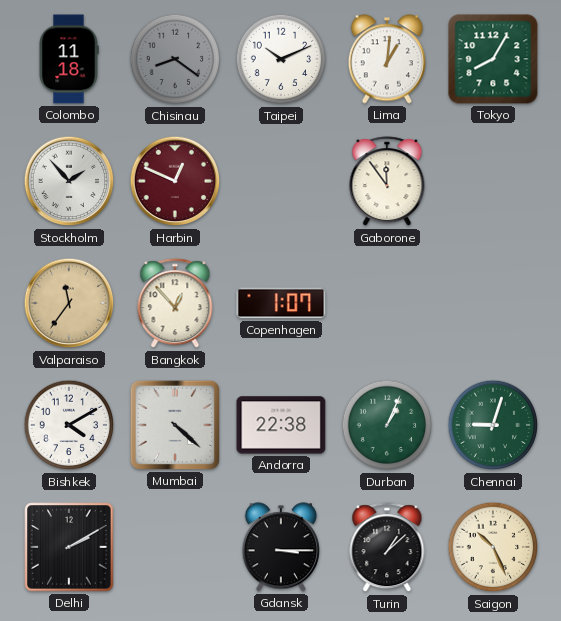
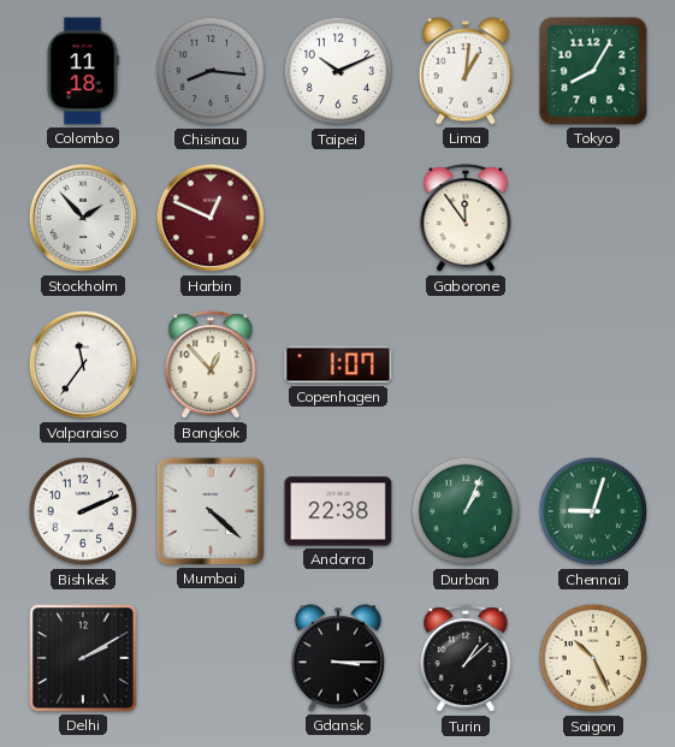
Chisinau: 8:21 -> 8:16 (211, 71)
Valparaiso dial: champagne -> white (83, 364)
Bishkek: 4:10 -> 2:11 (83, 511)
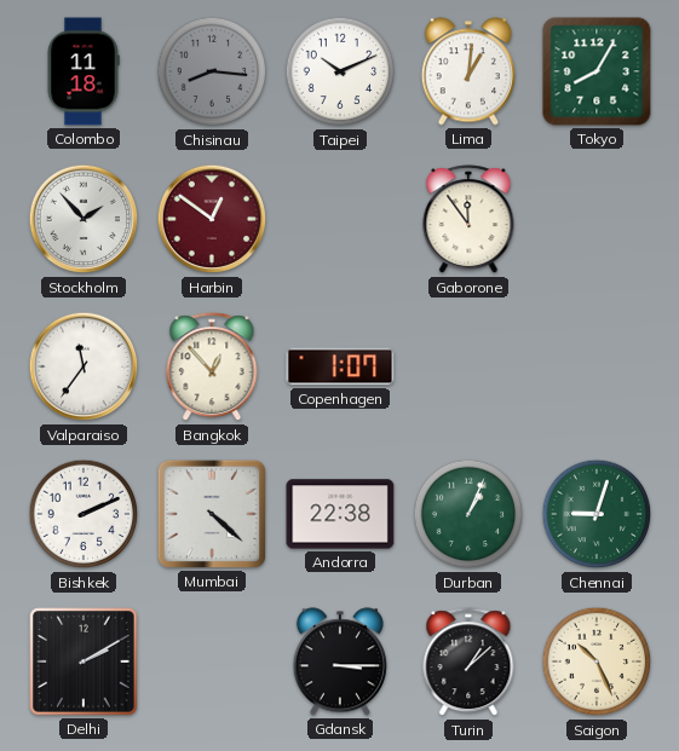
Harbin: 12:49 -> 12:51 (212, 219)
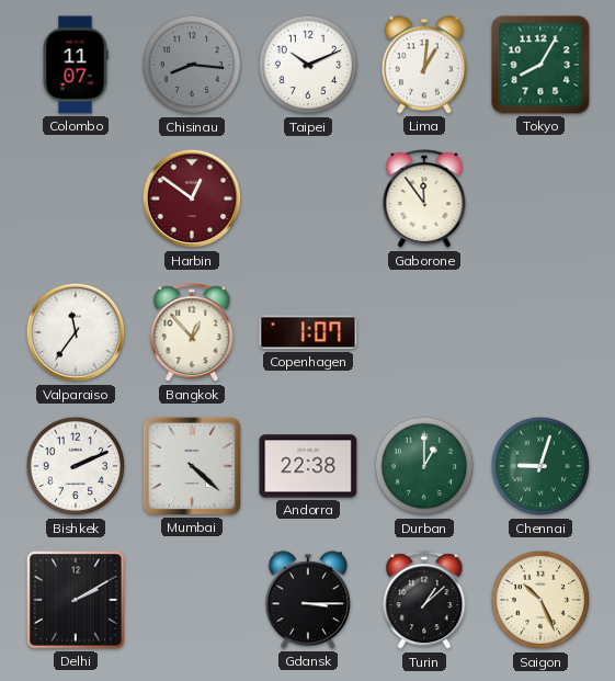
Colombo: 11:18 -> 11:07 (76, 65)
Stockholm: 1:53 -> none (84, 219)
Durban: 1:04 -> 1:00 (424, 466)
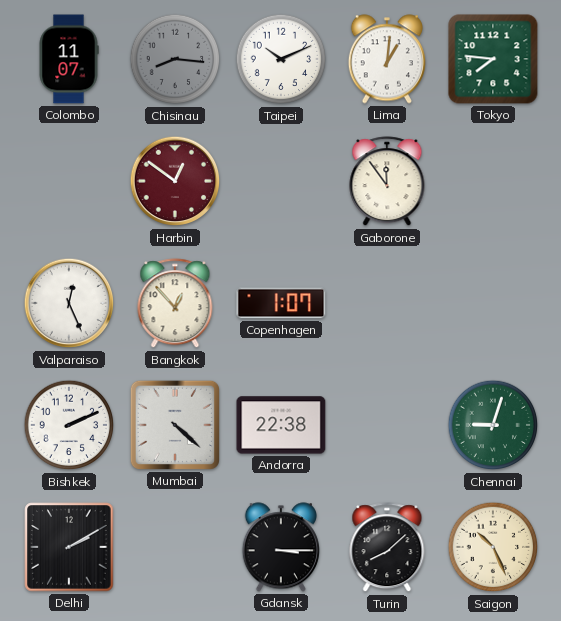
Tokyo: 8:05 -> 7:46 (493, 59)
Valparaiso: 11:36 -> 12:26 (69, 303)
Durban: 1:00 -> none (424, 466)
Turin: 1:08 -> 8:08 (387, 548)
